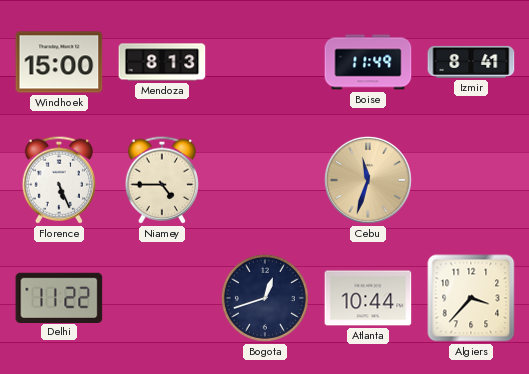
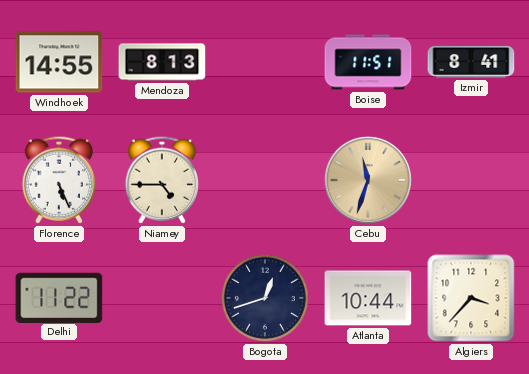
Windhoek: 15:00 -> 14:55 (59, 62)
Boise: 11:49 -> 11:51 (368, 62)
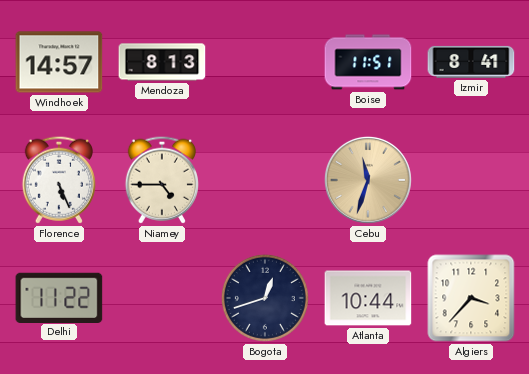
Windhoek: 14:55 -> 14:57 (59, 62)
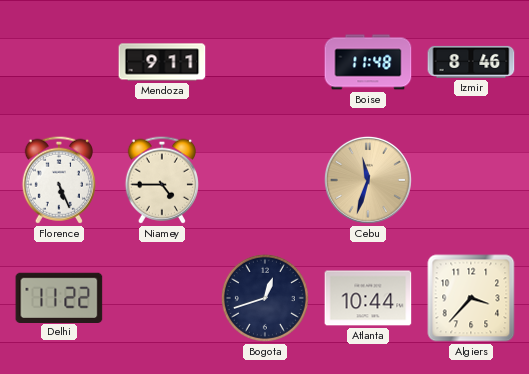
Windhoek: 14:57 -> none (59, 62)
Mendoza: 8:13 -> 9:11 (162, 62)
Boise: 11:51 -> 11:48 (368, 62)
Izmir: 8:41 -> 8:46 (471, 62)
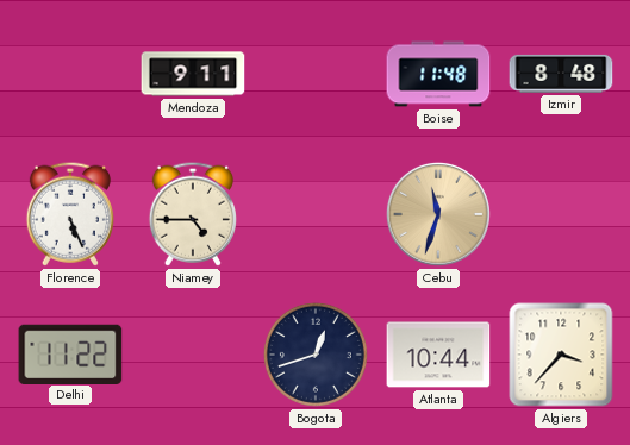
Izmir: 8:46 -> 8:48 (561, 74)
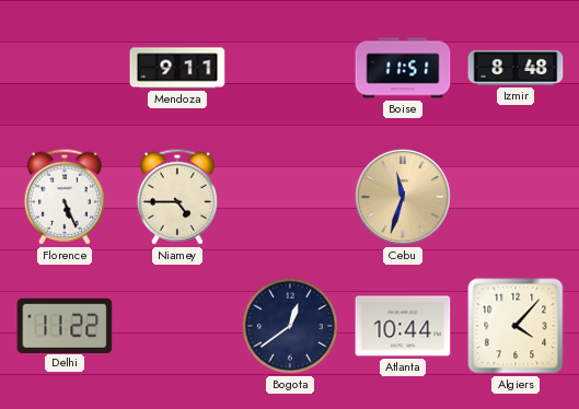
Boise: 11:48 -> 11:51 (403, 68)
Bogota: 12:42 -> 12:39 (290, 326)
Algiers: 3:37 -> 4:07 (516, 326)
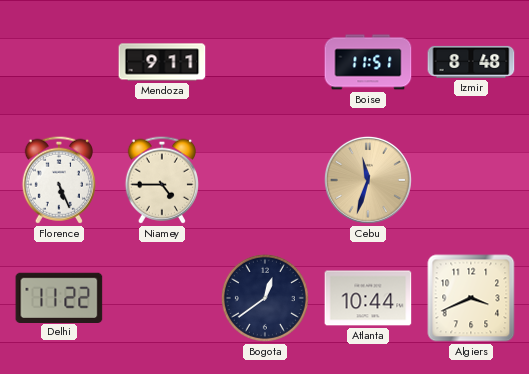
Algiers: 4:07 -> 3:41 (471, 298)
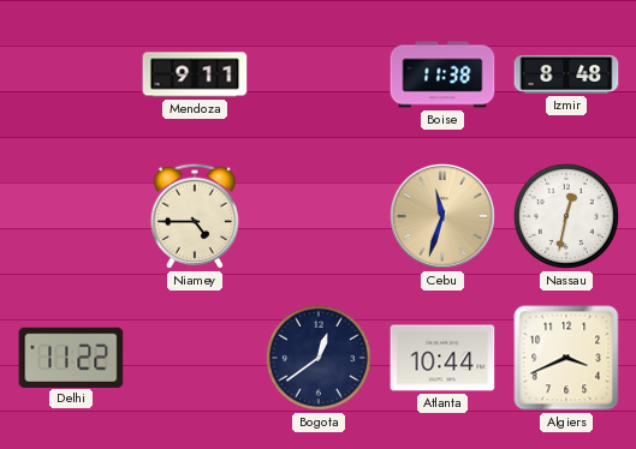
Boise: 11:51 -> 11:38 (442, 74)
Florence: 5:26 -> none (58, 180)
Nassau: none -> 12:32 (566, 216)
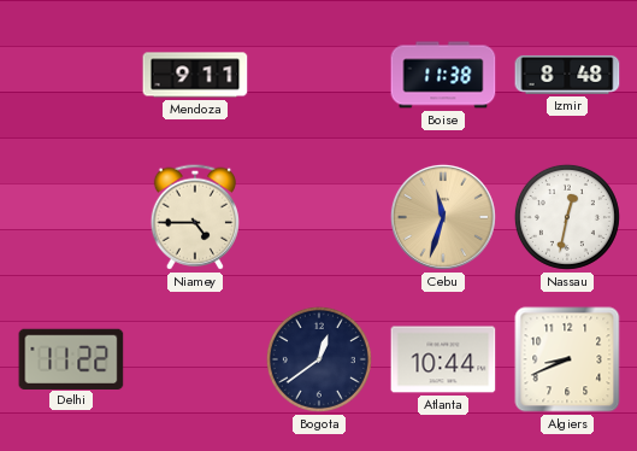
Algiers: 3:41 -> 8:41 (567, 359)
